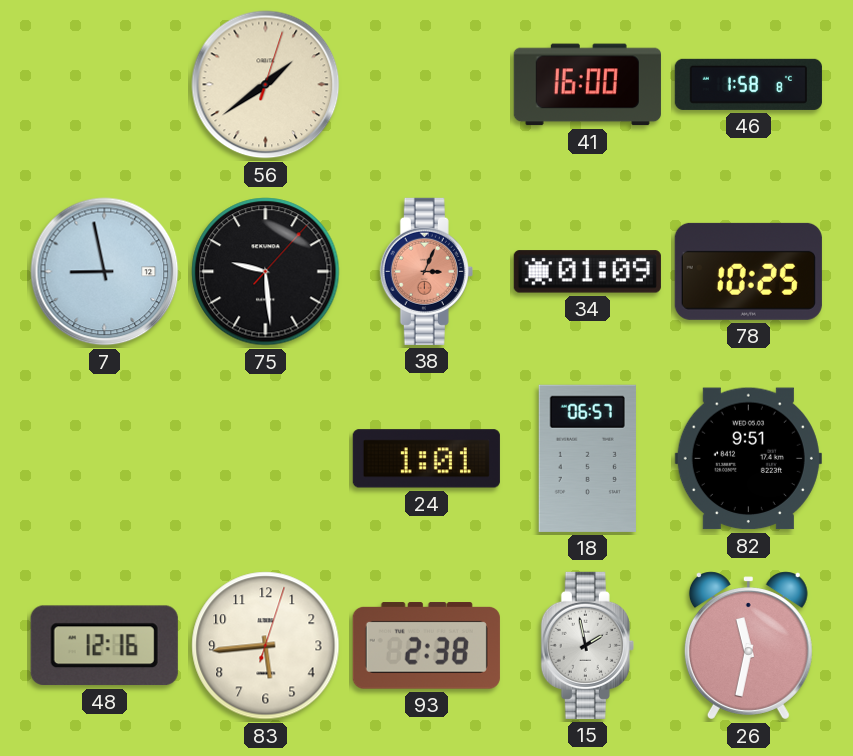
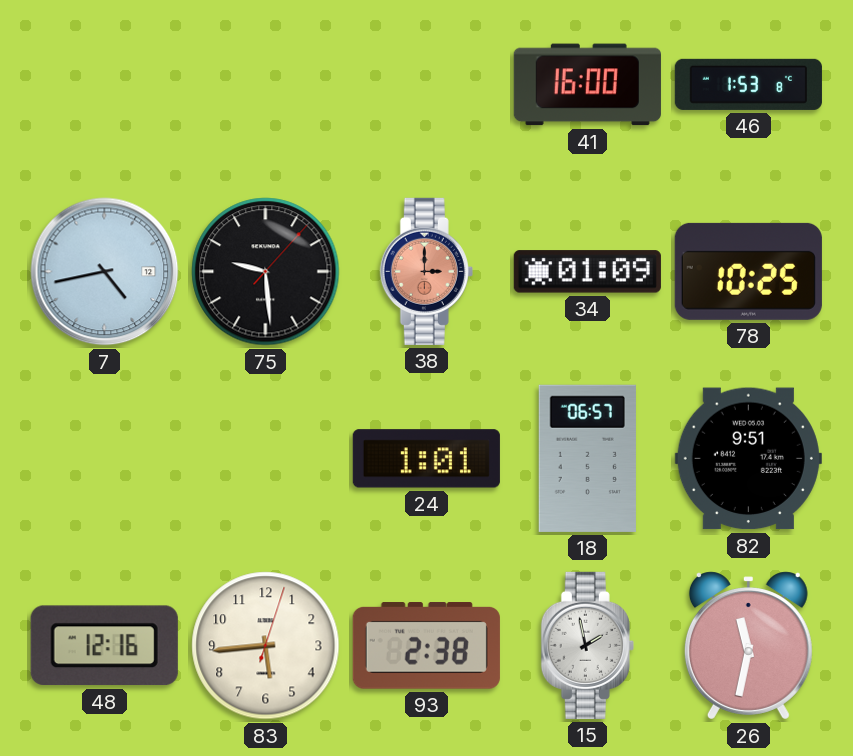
56: 1:39 -> none (266, 85)
46: 1:58 -> 1:53 (748, 84)
7: 8:58 -> 4:43 (105, 272)
38: 3:04 -> 3:00 (426, 271)
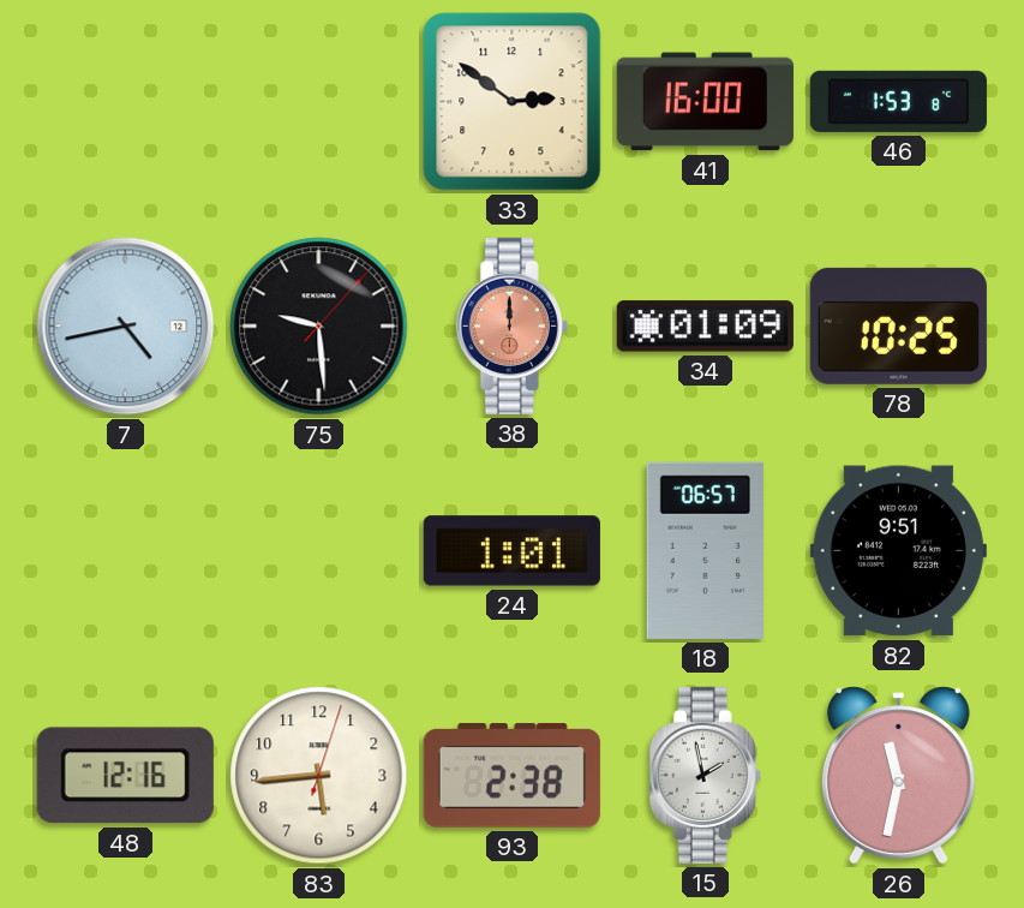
33: none -> 2:51 (513, 102)
38: 3:00 -> 12:00 (511, 325)
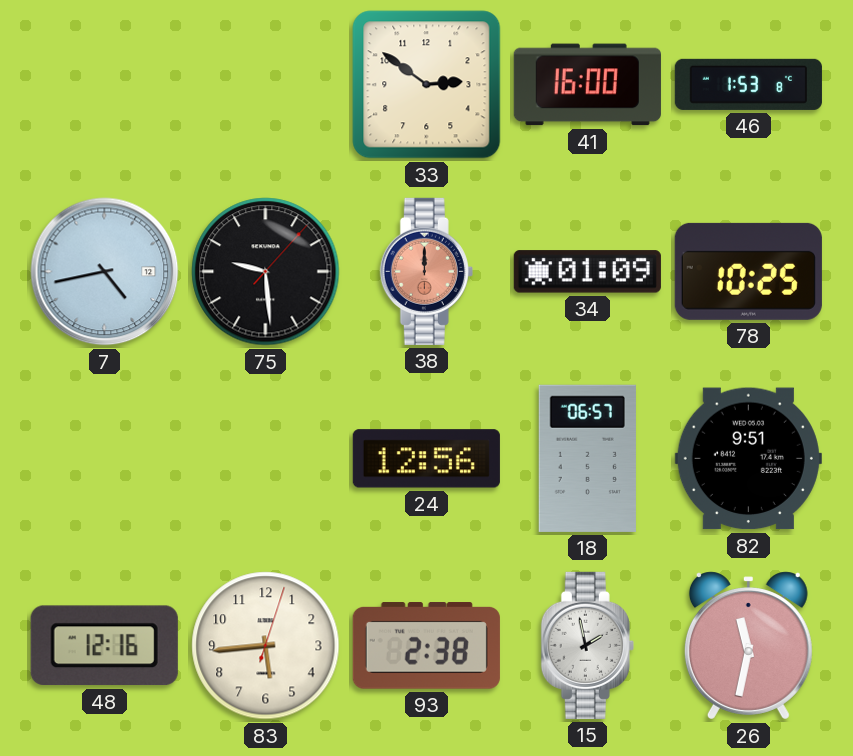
24: 1:01 -> 12:56 (426, 459)
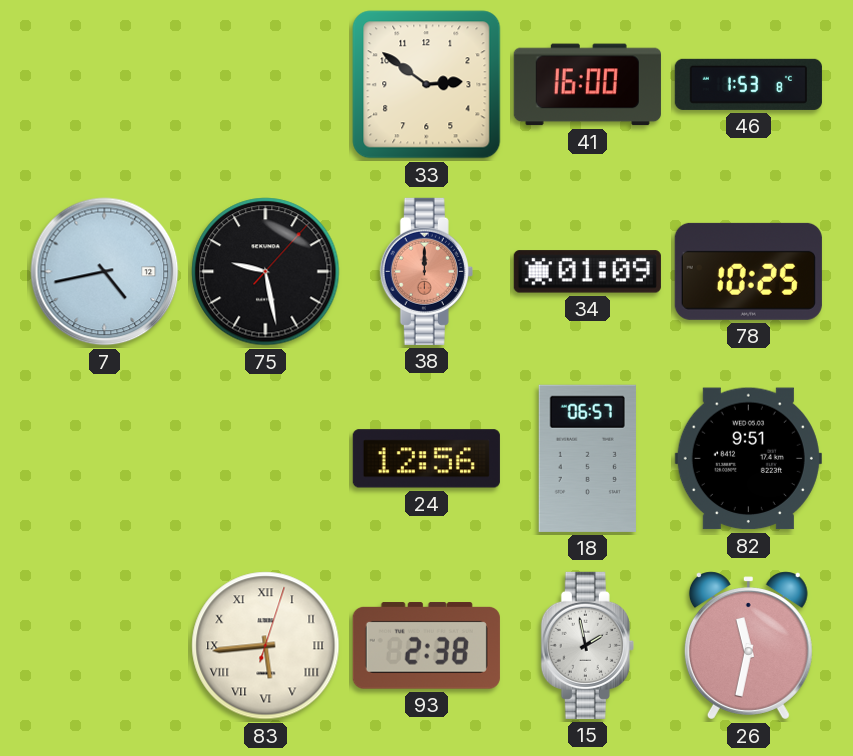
75: 9:29 -> 9:28 (266, 272)
48: 12:16 -> none (104, 646)
83 numerals: Arabic -> Roman (266, 646)
